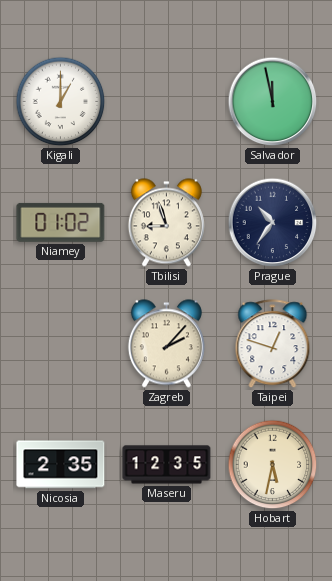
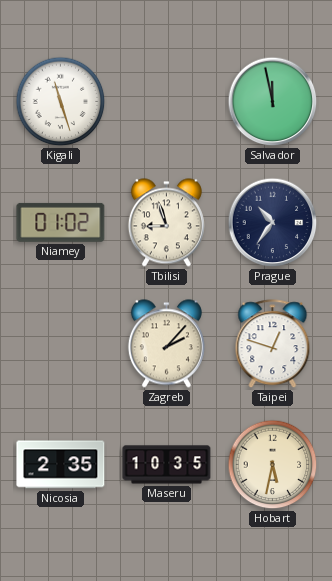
Kigali: 1:00 -> 11:27 (61, 102)
Maseru: 12:35 -> 10:35 (167, 465)
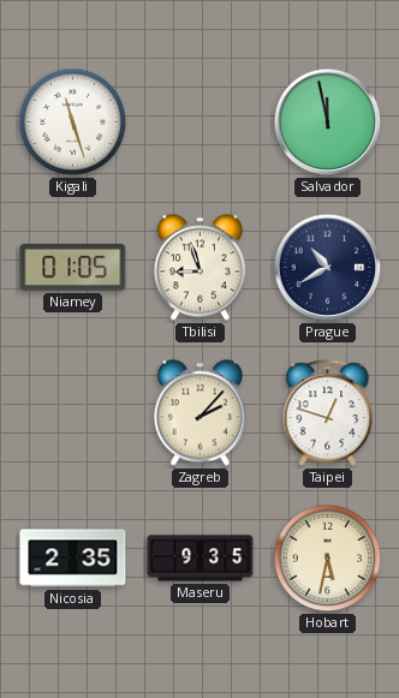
Niamey: 01:02 -> 01:05 (73, 267)
Prague: 10:36 -> 10:40 (328, 268)
Maseru: 10:35 -> 9:35 (201, 559)
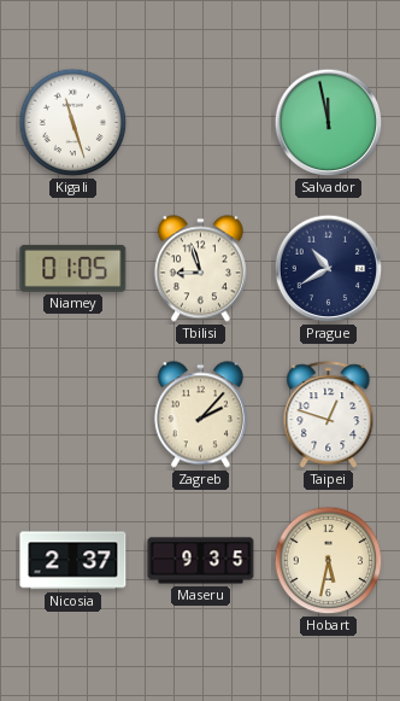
Nicosia: 2:35 -> 2:37 (73, 561)
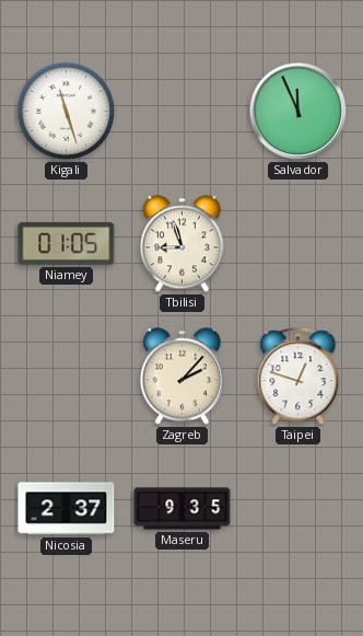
Salvador: 11:58 -> 11:56 (298, 112)
Prague: 10:40 -> none (329, 269)
Hobart: 5:32 -> none (329, 561)
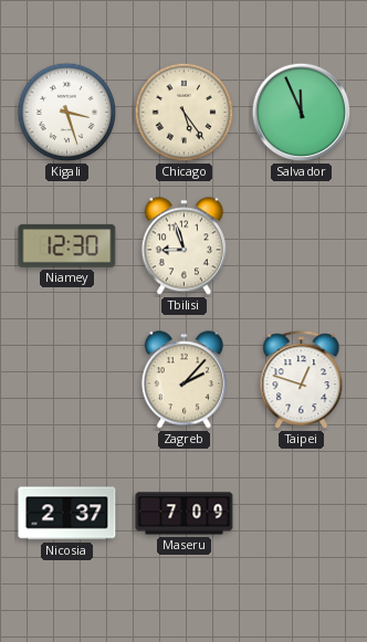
Kigali: 11:27 -> 3:27 (67, 113)
Chicago: none -> 5:24 (185, 113)
Niamey: 01:05 -> 12:30 (67, 245)
Maseru: 9:35 -> 7:09 (185, 514)
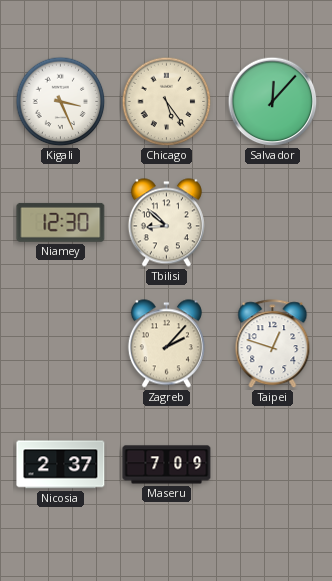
Kigali: 3:27 -> 3:26 (61, 102)
Salvador: 11:56 -> 12:07 (273, 102)
Tbilisi: 8:57 -> 8:52 (166, 223)
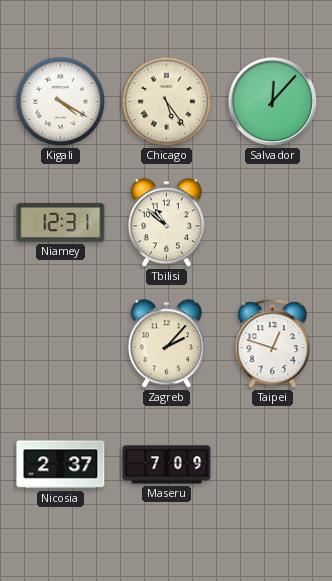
Kigali: 3:26 -> 4:20 (61, 102)
Niamey: 12:30 -> 12:31 (61, 222)
Tbilisi: 8:52 -> 10:52 (166, 223)
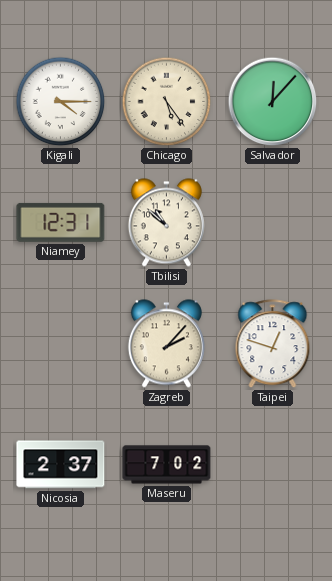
Kigali: 4:20 -> 4:15 (61, 102)
Maseru: 7:09 -> 7:02 (167, 465)
